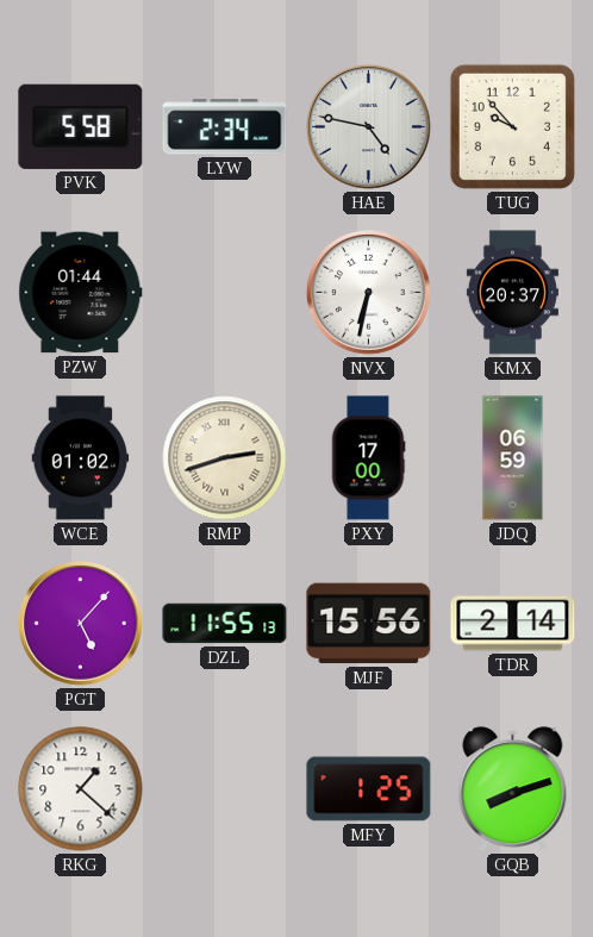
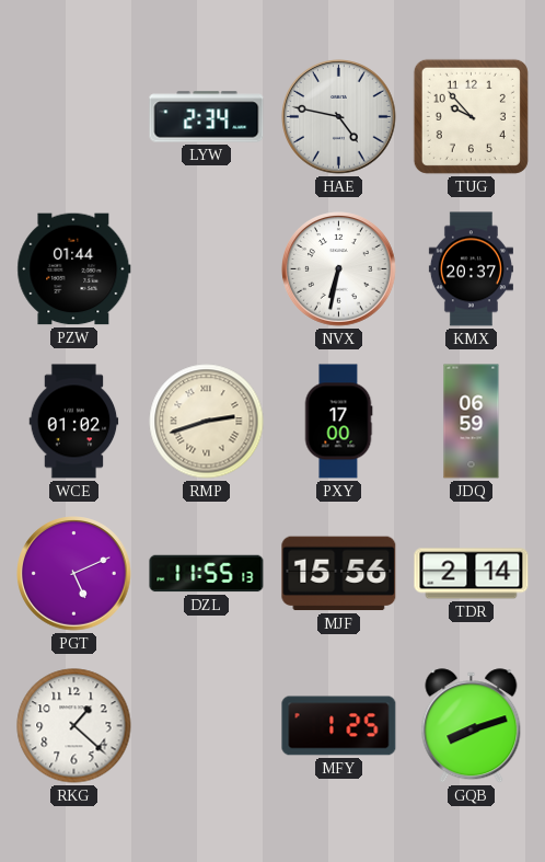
PVK: 5:58 -> none (81, 126)
PGT: 5:07 -> 5:11 (74, 574)
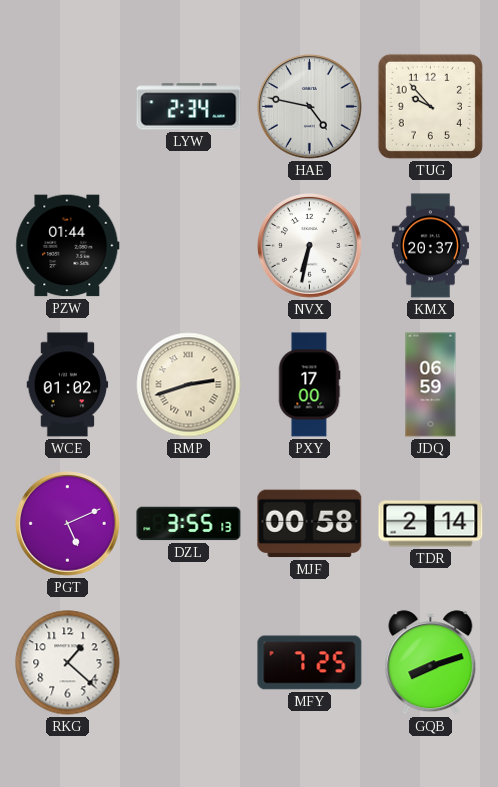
DZL: 11:55 -> 3:55 (189, 524)
MJF: 15:56 -> 00:58 (310, 524)
MFY: 1:25 -> 7:25 (310, 663)
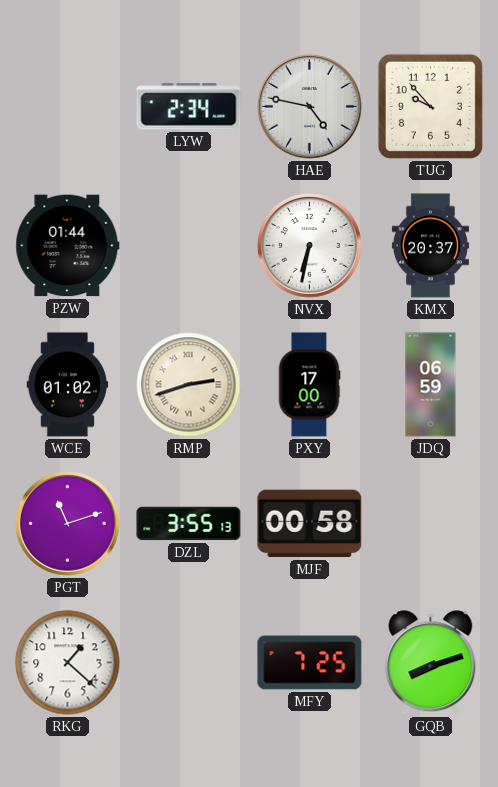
PGT: 5:11 -> 11:12 (68, 524)
TDR: 2:14 -> none (431, 524)
